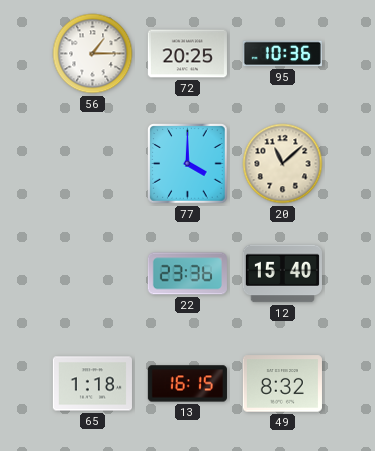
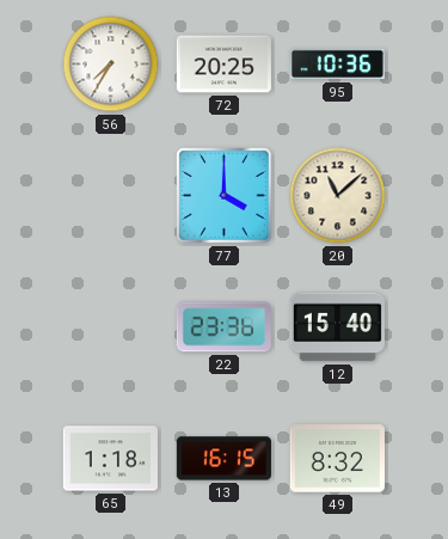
56: 1:15 -> 7:35 (111, 65)
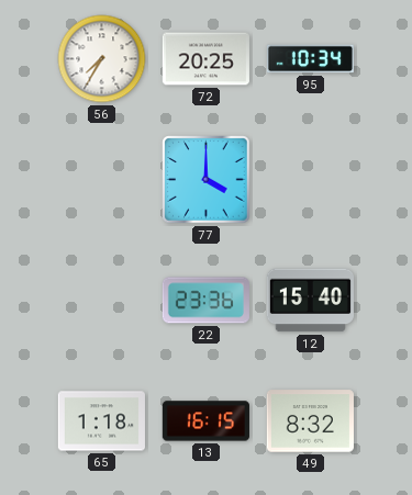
95: 10:36 -> 10:34 (310, 59)
20: 11:08 -> none (338, 196)
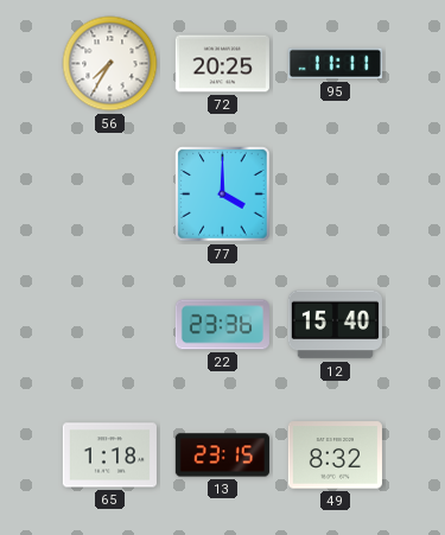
95: 10:34 -> 11:11 (335, 64)
13: 16:15 -> 23:15 (222, 456)
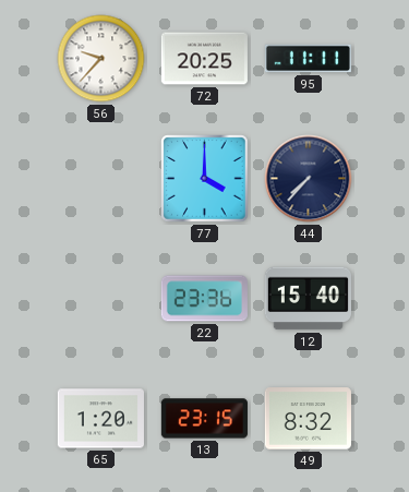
56: 7:35 -> 9:37 (101, 59)
44: none -> 7:37 (309, 179)
65: 1:18 -> 1:20 (100, 419)
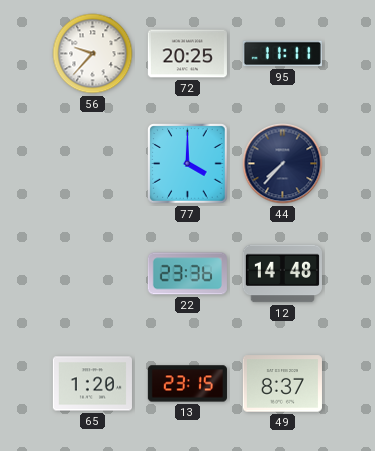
12: 15:40 -> 14:48 (282, 274)
49: 8:32 -> 8:37 (282, 384)
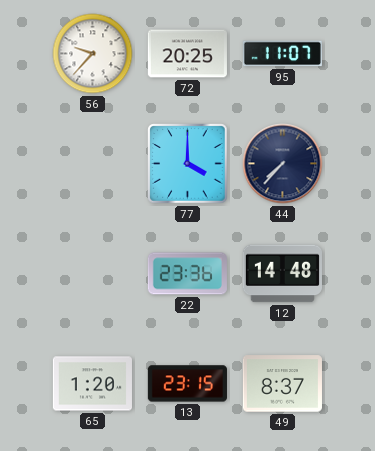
95: 11:11 -> 11:07 (282, 54)
